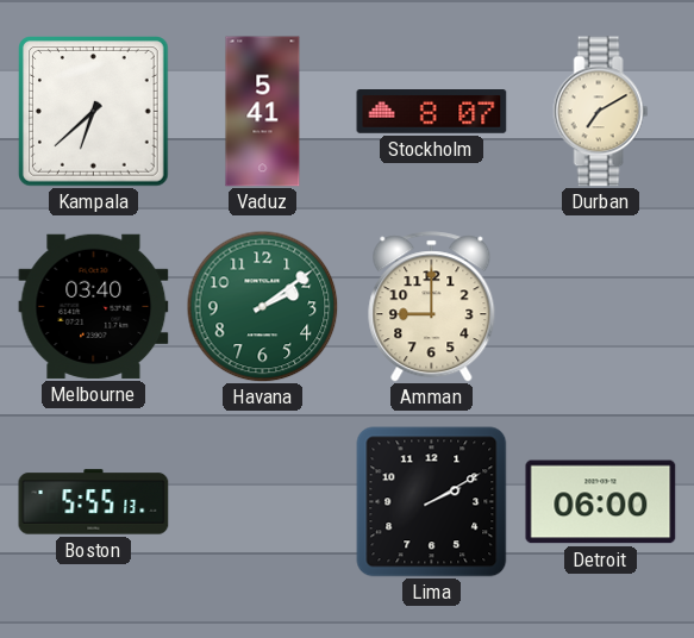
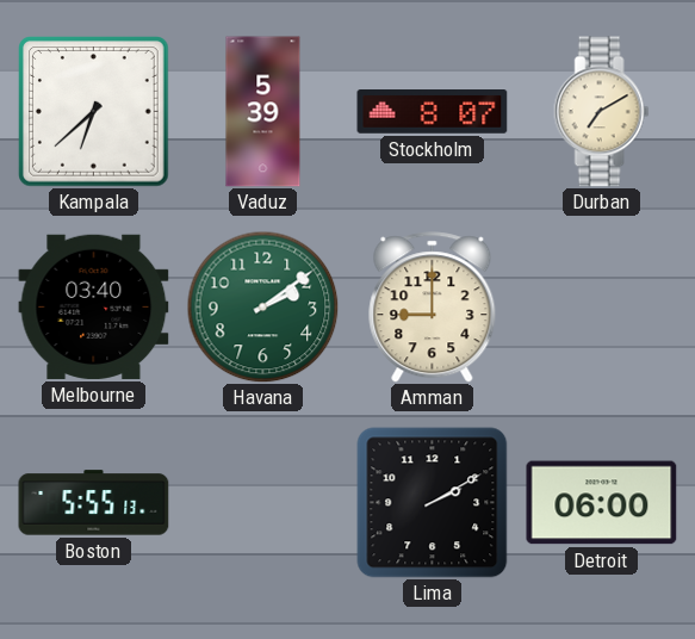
Vaduz: 5:41 -> 5:39 (263, 112)
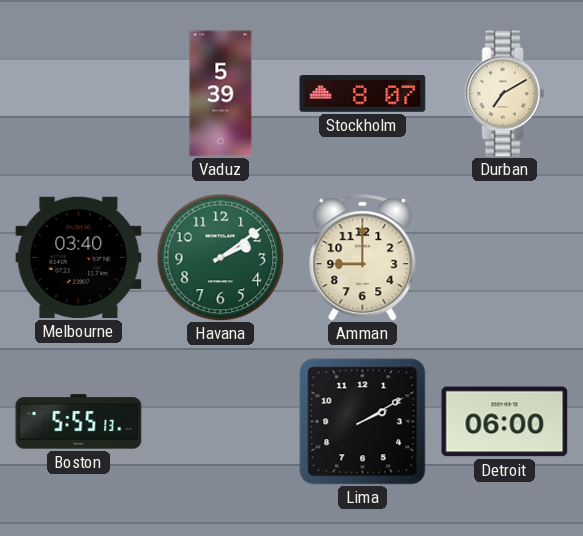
Kampala: 6:38 -> none (94, 112)
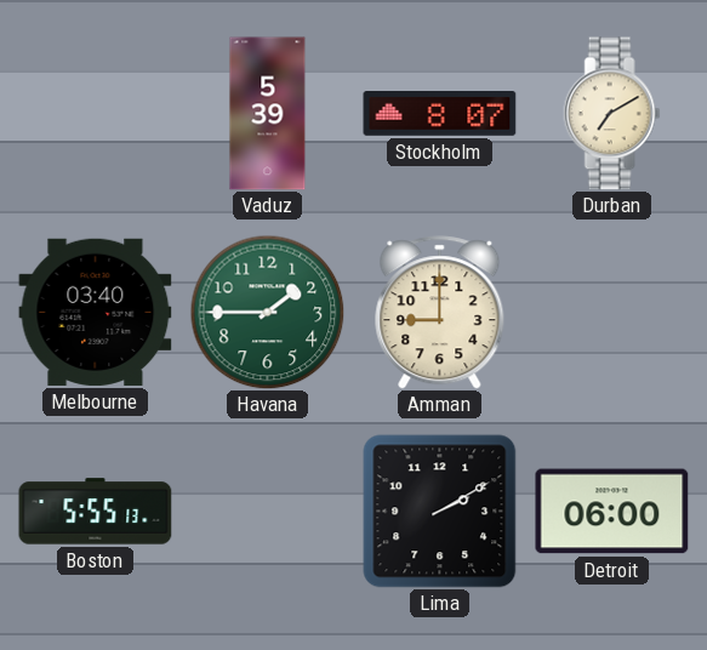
Havana: 2:09 -> 1:45 (267, 312)
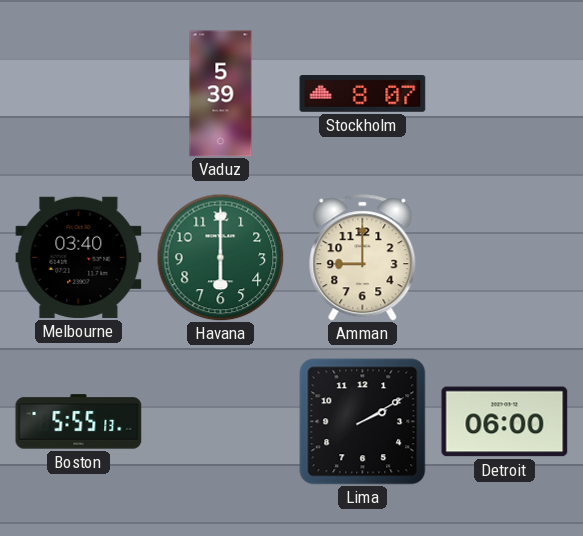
Durban: 7:10 -> none (612, 114)
Havana: 1:45 -> 6:00 (220, 257)
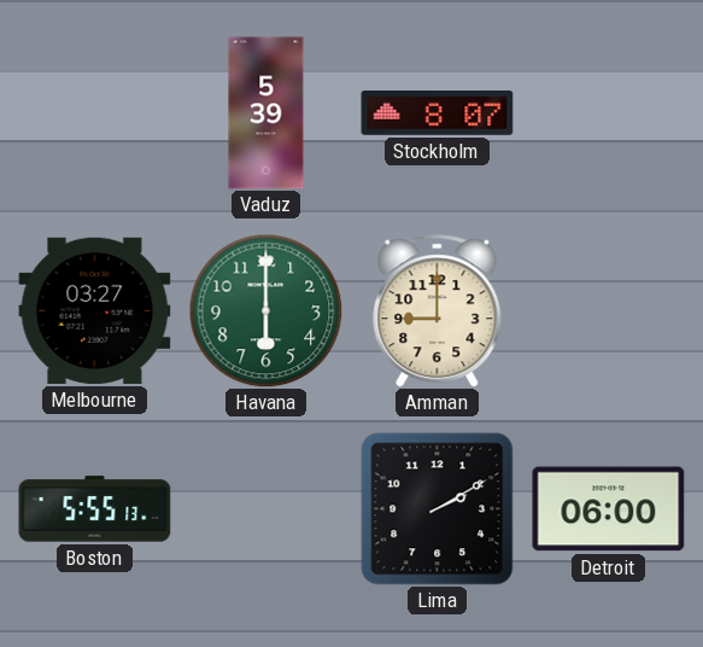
Melbourne: 03:40 -> 03:27 (95, 310)
